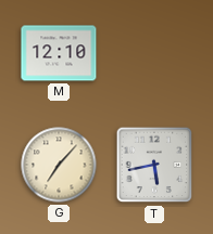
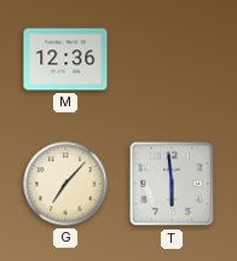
M: 12:10 -> 12:36 (65, 59)
T: 5:43 -> 5:59 (172, 184)
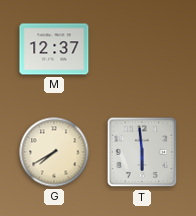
M: 12:36 -> 12:37 (54, 49)
G: 7:07 -> 7:40 (54, 152)
